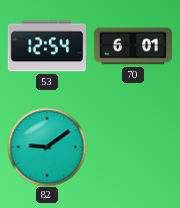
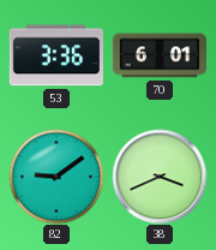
53: 12:54 -> 3:36 (55, 55)
38: none -> 3:41 (160, 177)
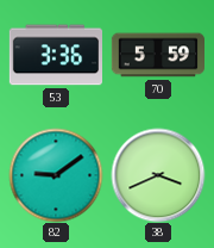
70: 6:01 -> 5:59 (157, 55)
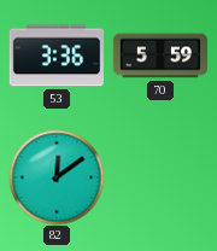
82: 9:09 -> 12:09 (57, 177)
38: 3:41 -> none (158, 175)
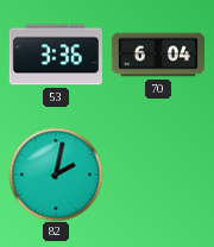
70: 5:59 -> 6:04 (157, 55)
82: 12:09 -> 2:02 (56, 175)
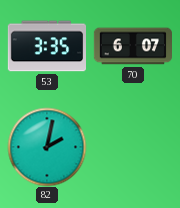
53: 3:36 -> 3:35 (46, 46)
70: 6:04 -> 6:07 (132, 46)
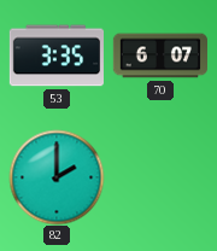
82: 2:02 -> 2:00 (57, 177)
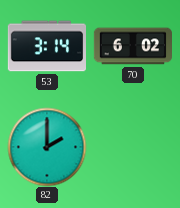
53: 3:35 -> 3:14 (46, 46)
70: 6:07 -> 6:02 (132, 46)
